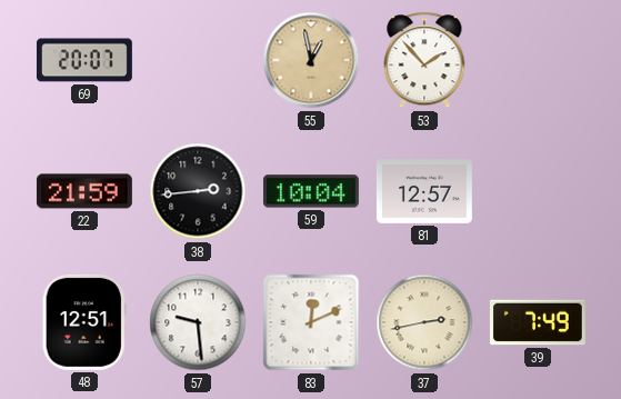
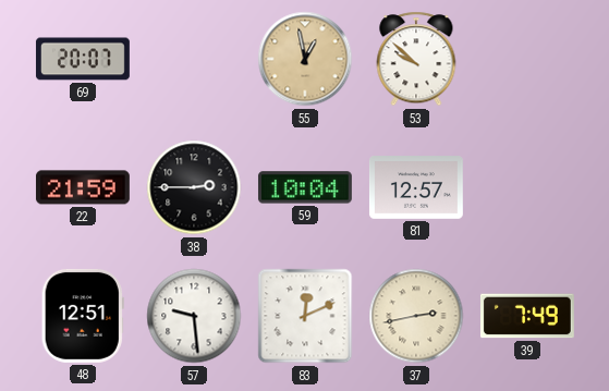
53: 1:53 -> 9:52 (416, 59)
38: 2:44 -> 2:45 (194, 187)
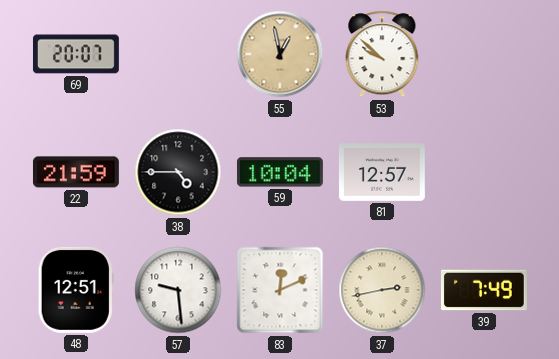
38: 2:45 -> 4:45 (178, 172)
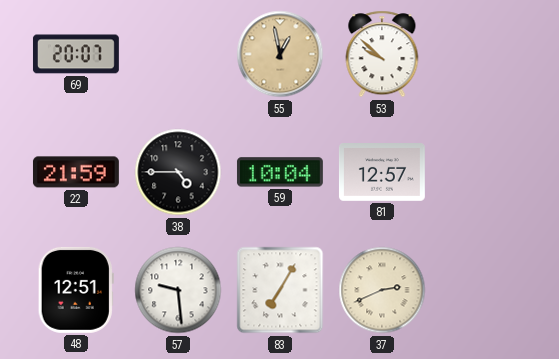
83: 12:11 -> 7:05 (280, 290)
37: 2:43 -> 2:41 (382, 290)
39: 7:49 -> none (484, 290)
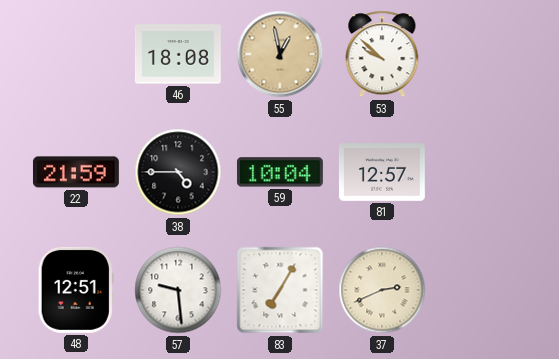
69: 20:07 -> none (76, 54)
46: none -> 18:08 (178, 54)
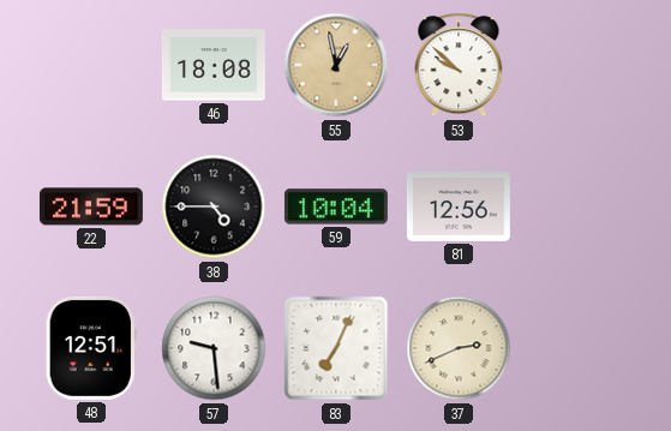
81: 12:57 -> 12:56 (459, 208)
83: 7:05 -> 7:04 (336, 348)
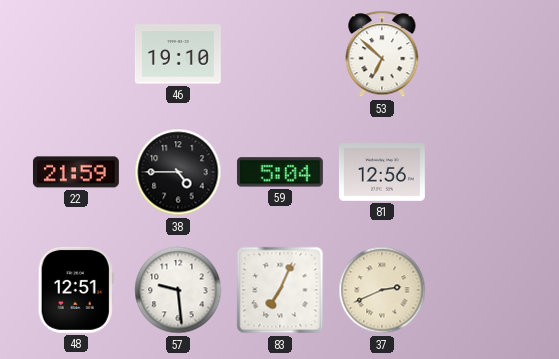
46: 18:08 -> 19:10 (178, 54)
55: 12:58 -> none (336, 65)
53: 9:52 -> 6:52 (382, 54)
59: 10:04 -> 5:04 (280, 172)
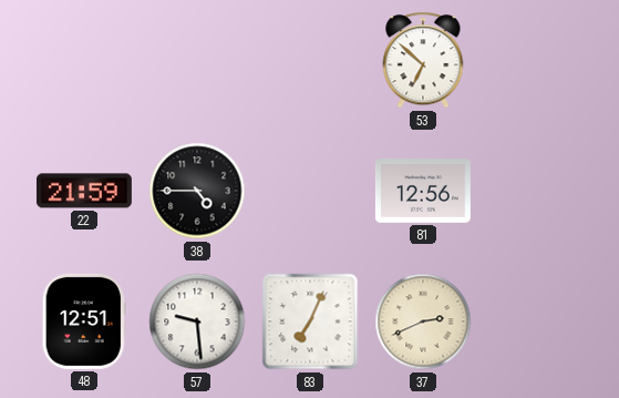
46: 19:10 -> none (178, 54)
59: 5:04 -> none (280, 172)
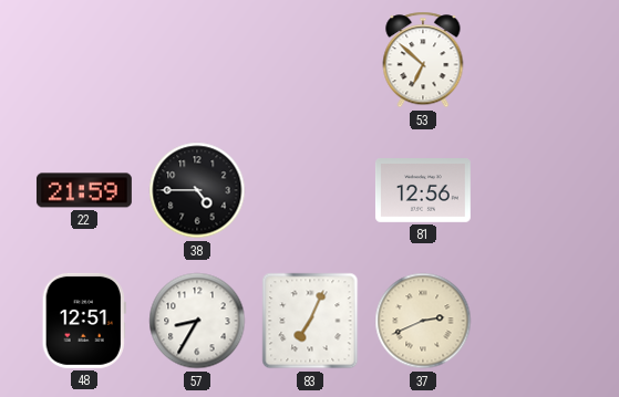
57: 9:29 -> 8:35 (197, 321)
